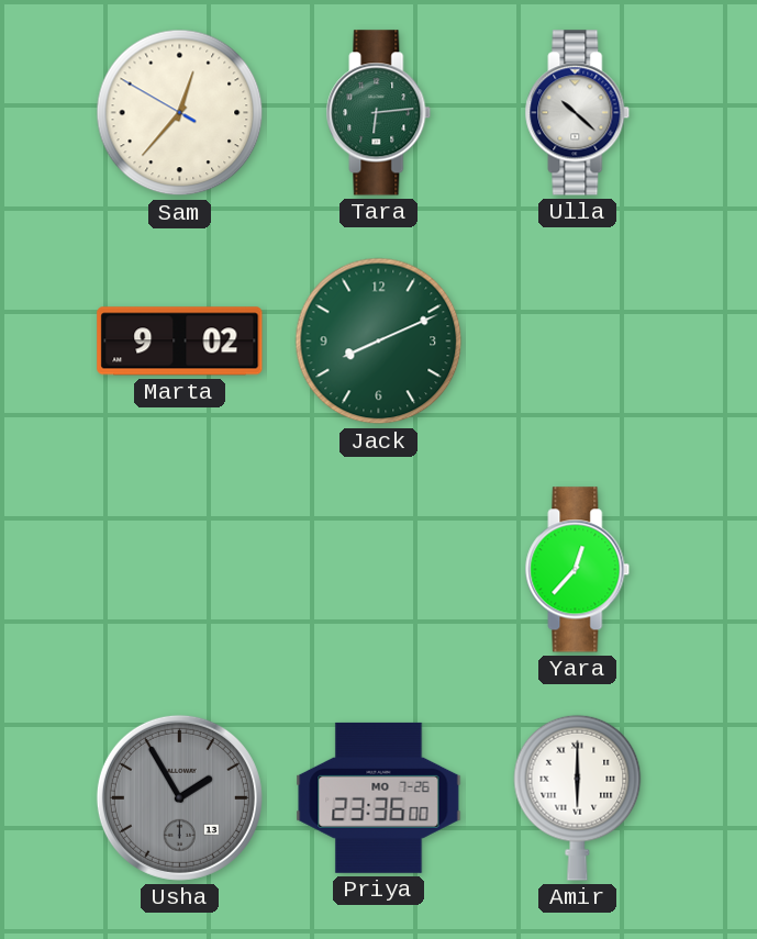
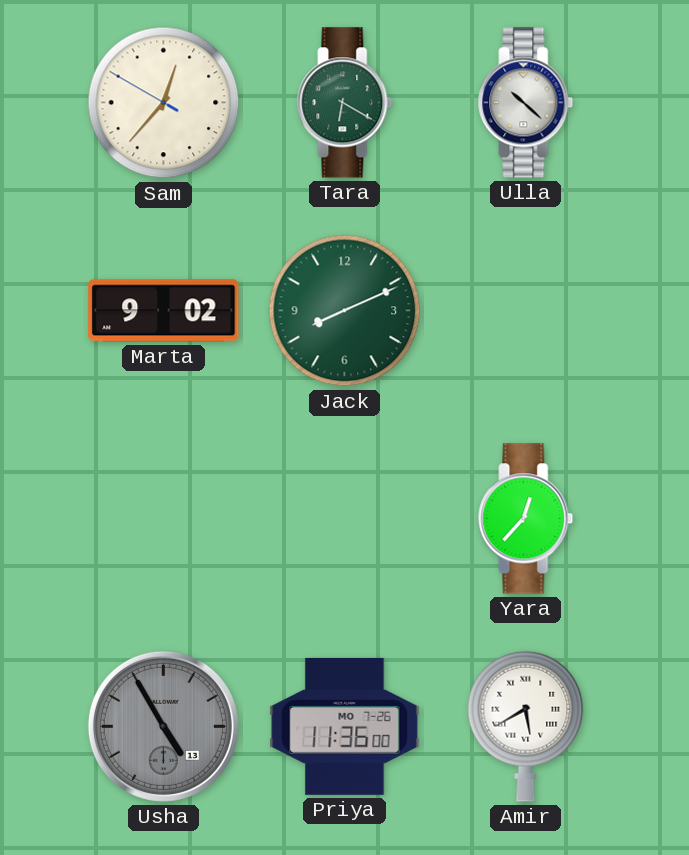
Tara: 6:14 -> 6:20 (345, 103)
Usha: 1:55 -> 4:55 (163, 726)
Priya: 23:36 -> 11:36 (345, 726)
Amir: 6:00 -> 5:40 (526, 726)
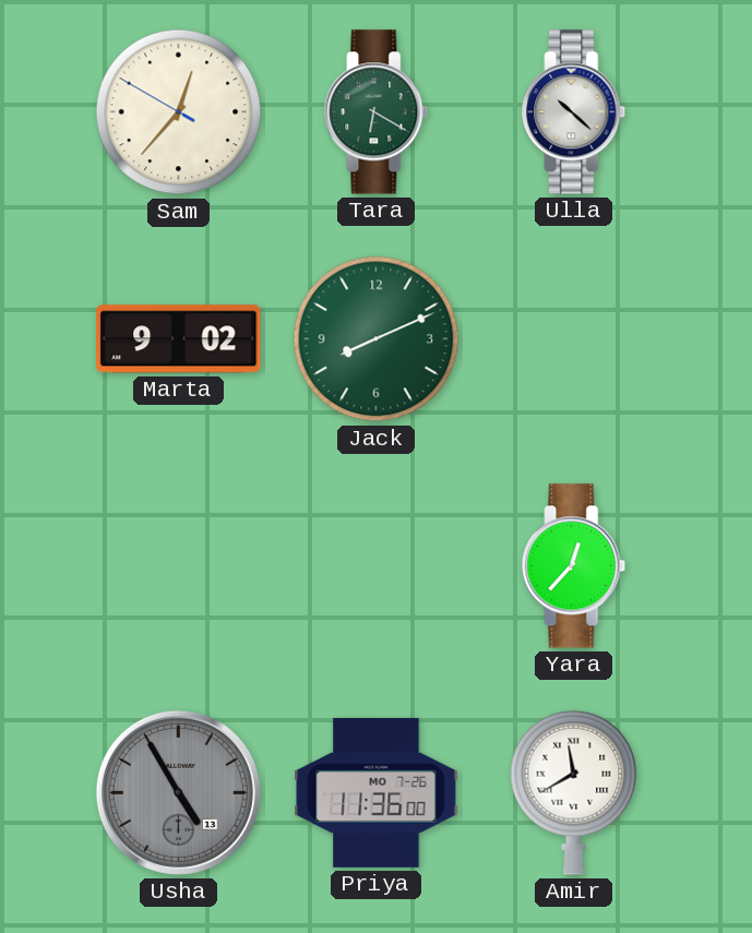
Amir: 5:40 -> 11:40 (574, 792)
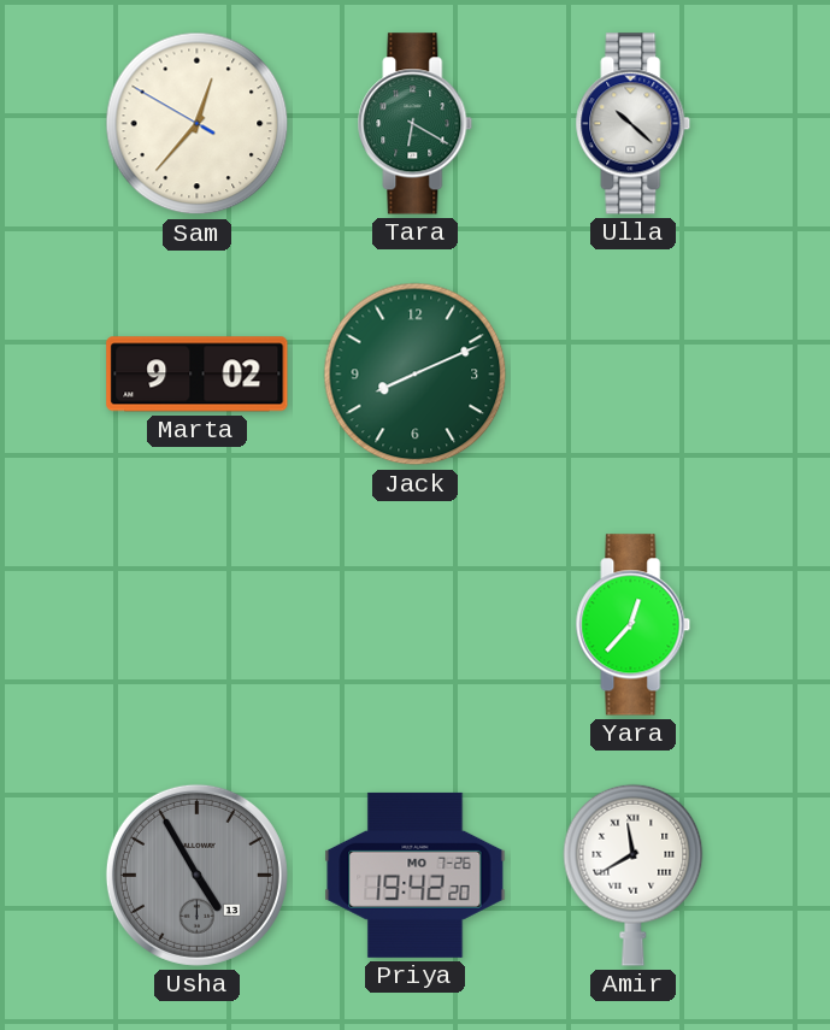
Priya: 11:36 -> 19:42 (416, 875)
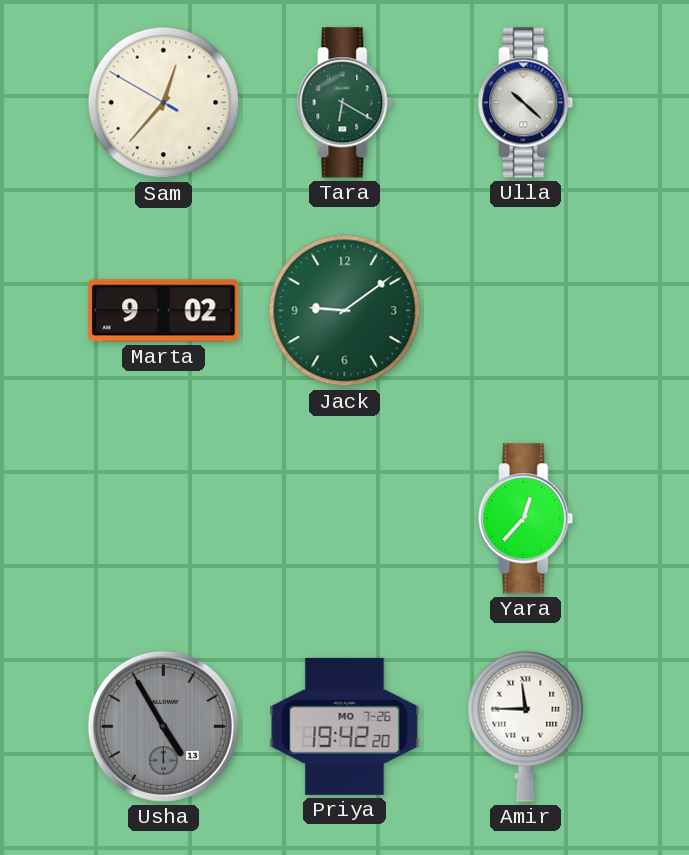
Jack: 8:11 -> 9:09 (345, 311)
Amir: 11:40 -> 11:45 (526, 726)
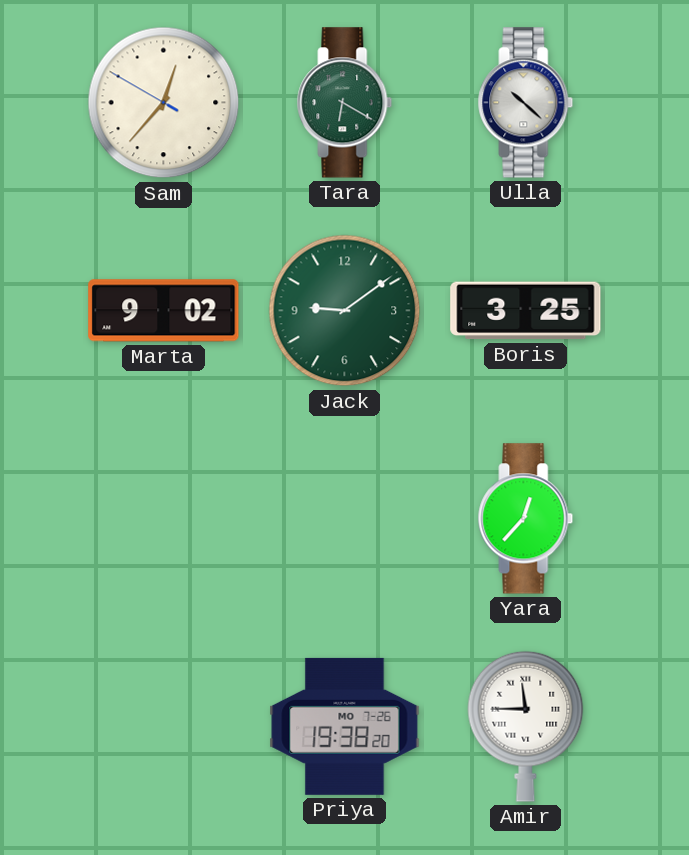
Boris: none -> 3:25 (526, 311)
Usha: 4:55 -> none (163, 726)
Priya: 19:42 -> 19:38 (345, 726)
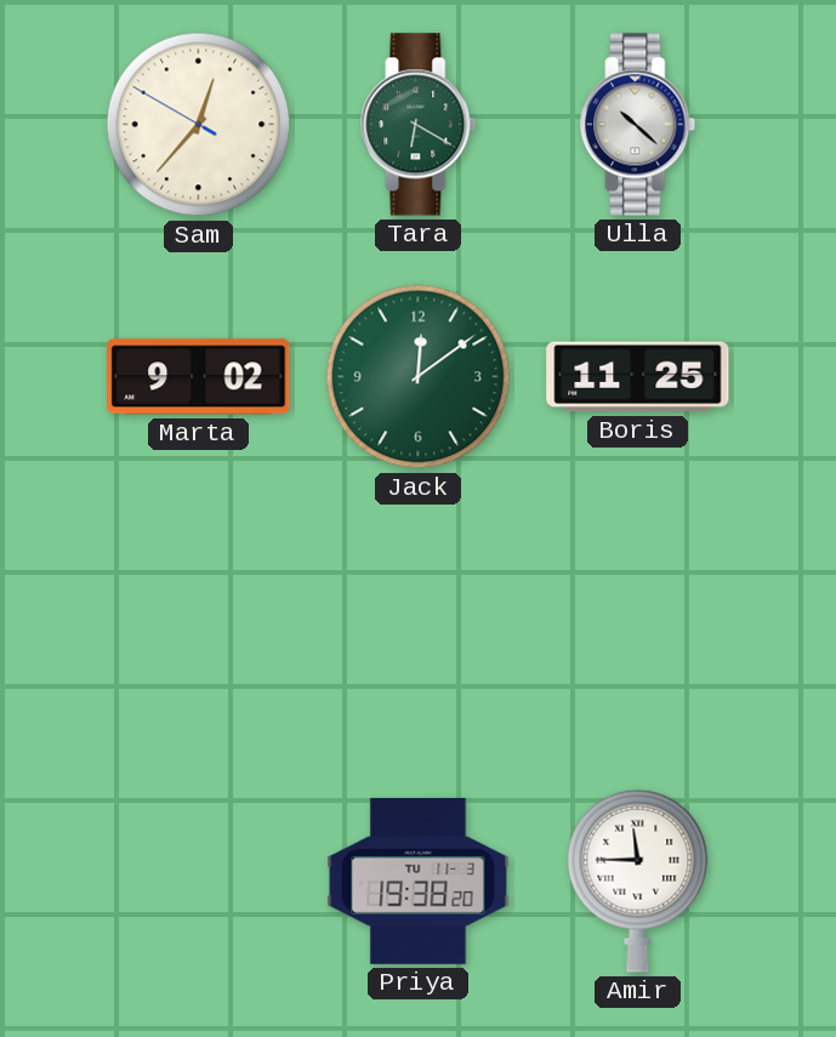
Jack: 9:09 -> 12:09 (419, 377)
Boris: 3:25 -> 11:25 (638, 377)
Yara: 12:37 -> none (526, 519)
Priya date: MO 7-26 -> TU 11-3 (419, 881)
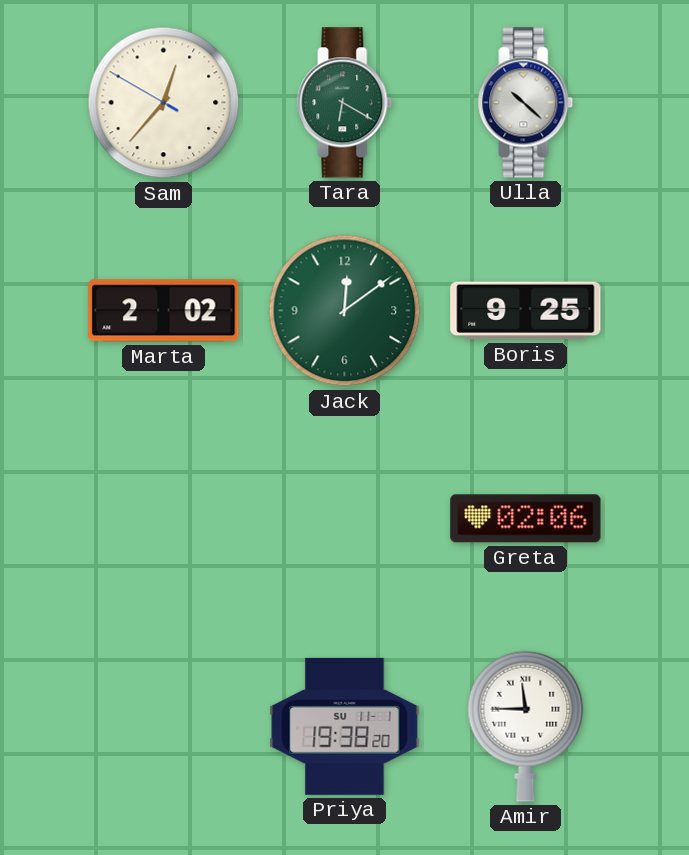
Marta: 9:02 -> 2:02 (164, 311)
Boris: 11:25 -> 9:25 (526, 311)
Greta: none -> 02:06 (526, 519)
Priya date: TU 11-3 -> SU 11-1 (345, 726)
